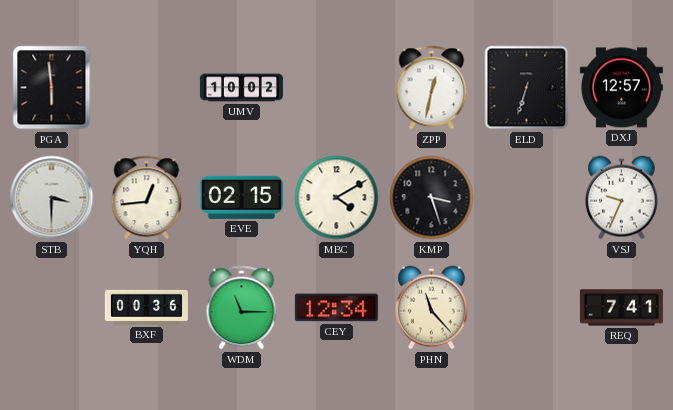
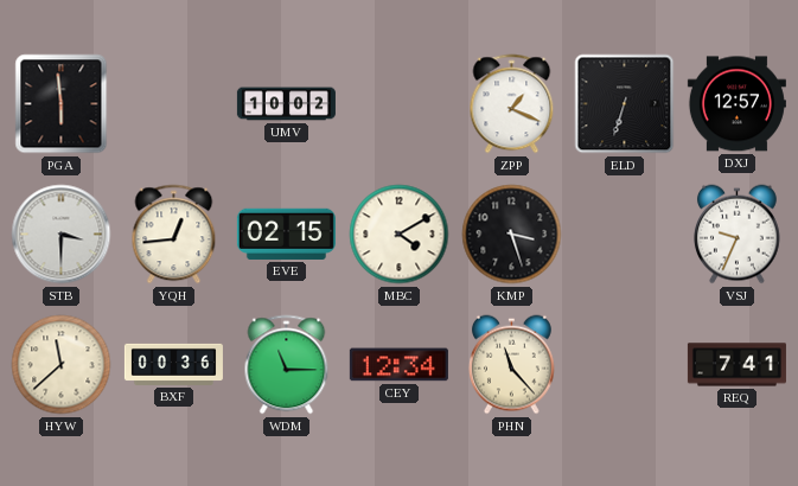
ZPP: 12:32 -> 1:19 (512, 104)
HYW: none -> 11:38 (62, 365)
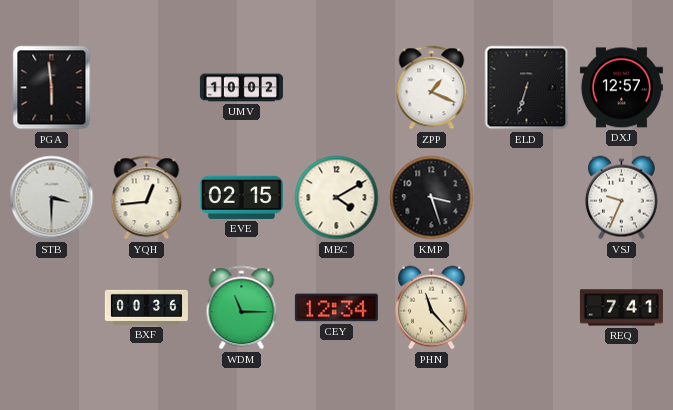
HYW: 11:38 -> none (62, 365)
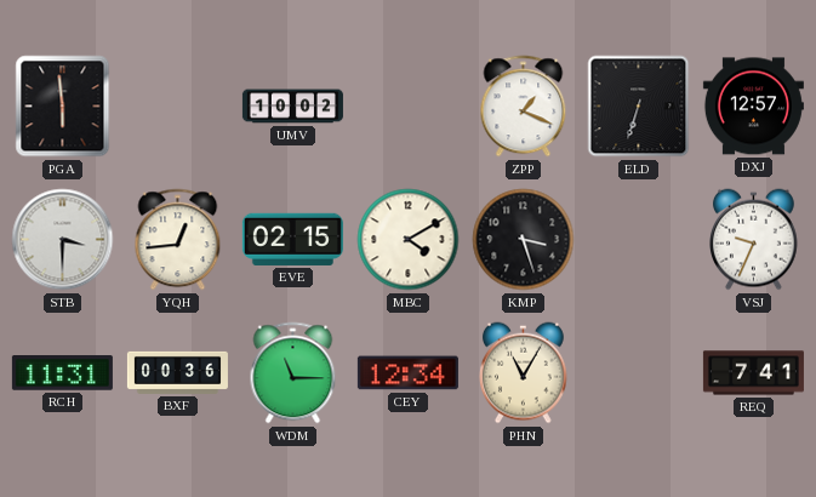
RCH: none -> 11:31 (62, 373)
PHN: 11:23 -> 11:05 (524, 373)
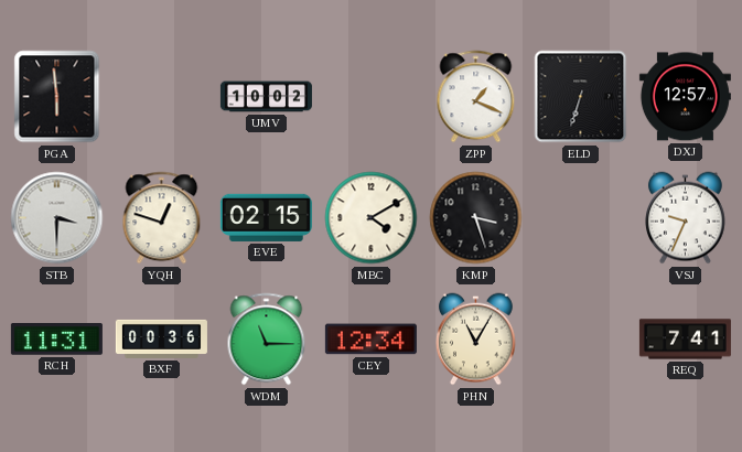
YQH: 12:44 -> 12:48 (162, 218)
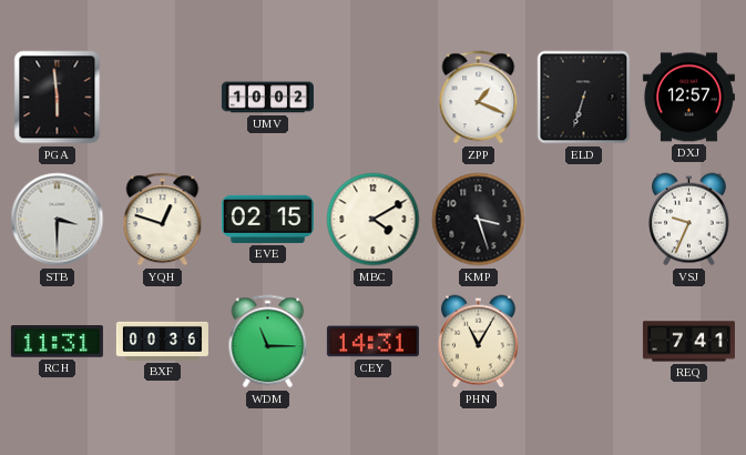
CEY: 12:34 -> 14:31 (372, 342)
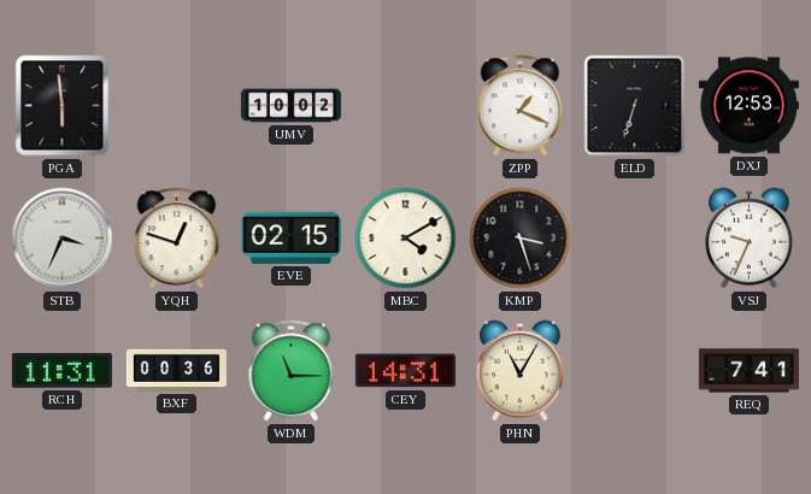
DXJ: 12:57 -> 12:53 (748, 106)
STB: 3:30 -> 3:34 (63, 239)
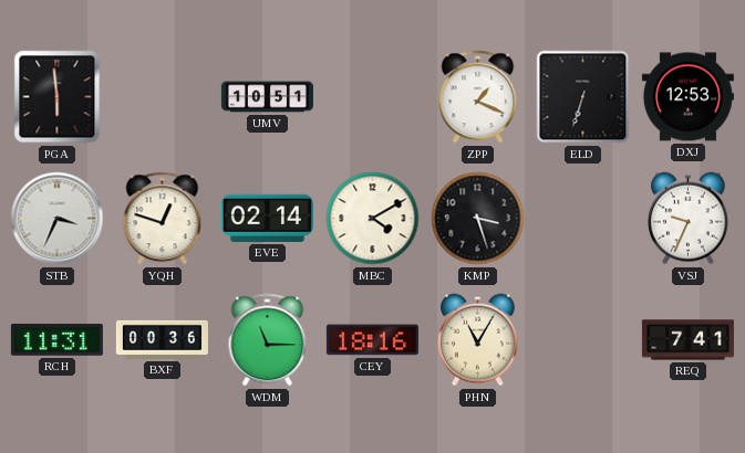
UMV: 10:02 -> 10:51 (267, 97)
EVE: 02:15 -> 02:14 (267, 218)
CEY: 14:31 -> 18:16 (372, 340)
